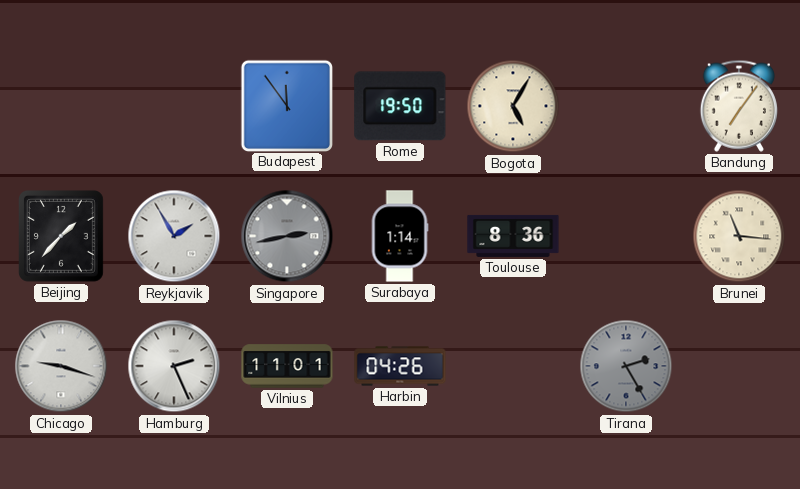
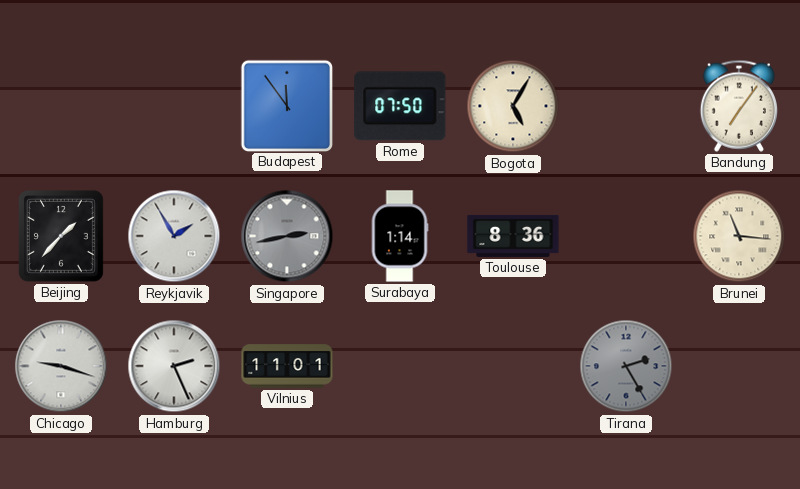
Rome: 19:50 -> 07:50 (400, 106)
Harbin: 04:26 -> none (400, 366)
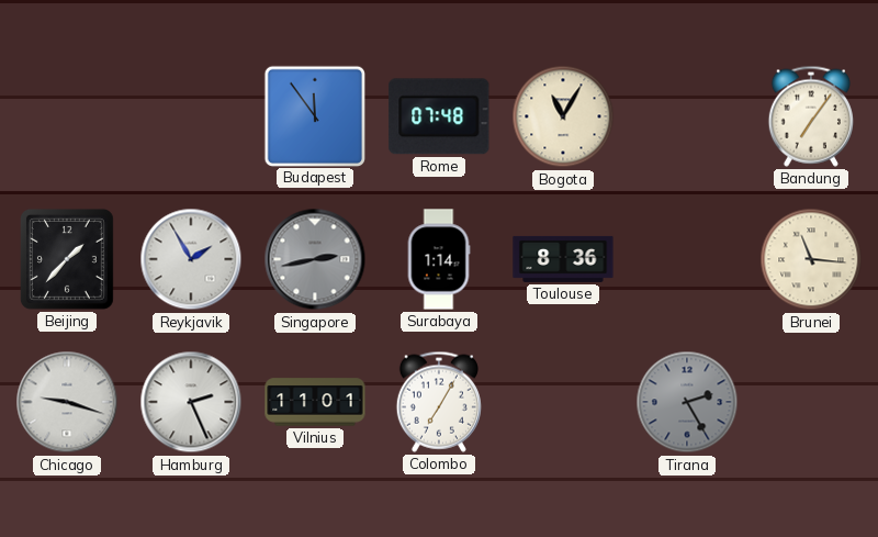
Rome: 07:50 -> 07:48 (439, 116)
Bogota: 5:05 -> 11:05 (563, 116)
Colombo: none -> 7:05 (439, 402)
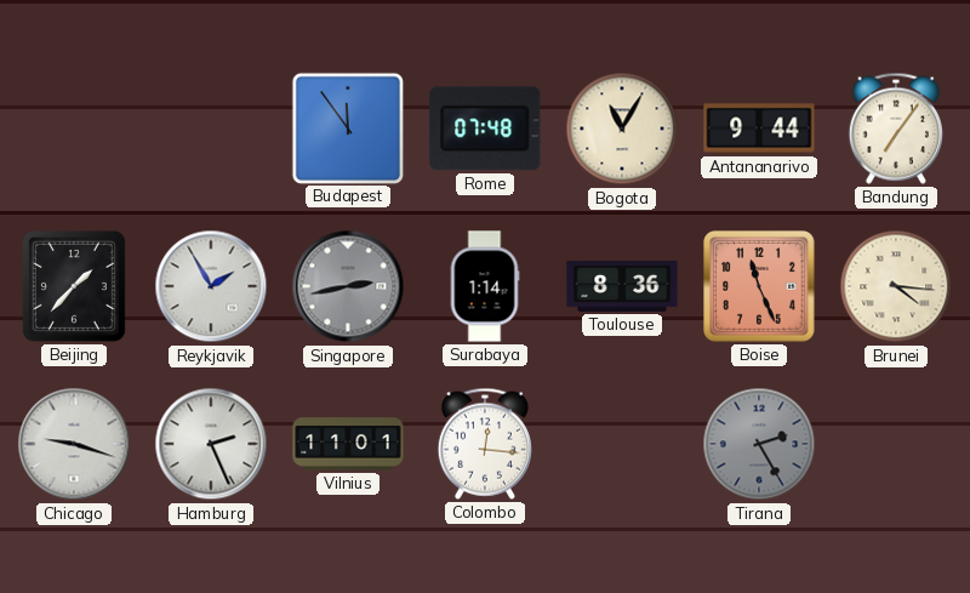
Antananarivo: none -> 9:44 (759, 129)
Boise: none -> 11:26 (759, 286)
Brunei: 11:16 -> 4:16 (896, 286)
Colombo: 7:05 -> 12:16 (485, 444)
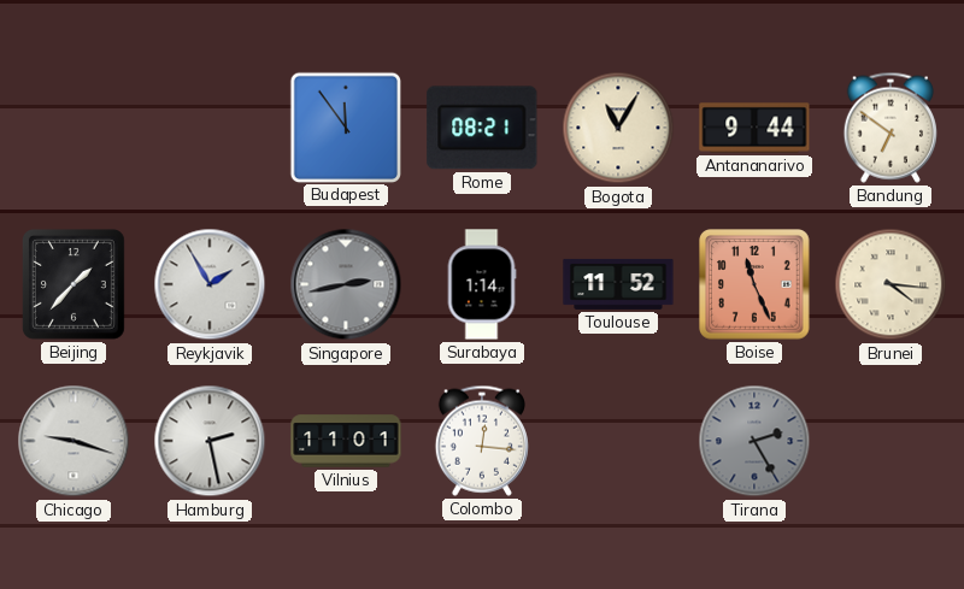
Rome: 07:48 -> 08:21 (482, 128)
Bandung: 7:06 -> 6:51 (890, 128)
Toulouse: 8:36 -> 11:52 (618, 284)
Hamburg: 2:26 -> 2:28 (210, 441)
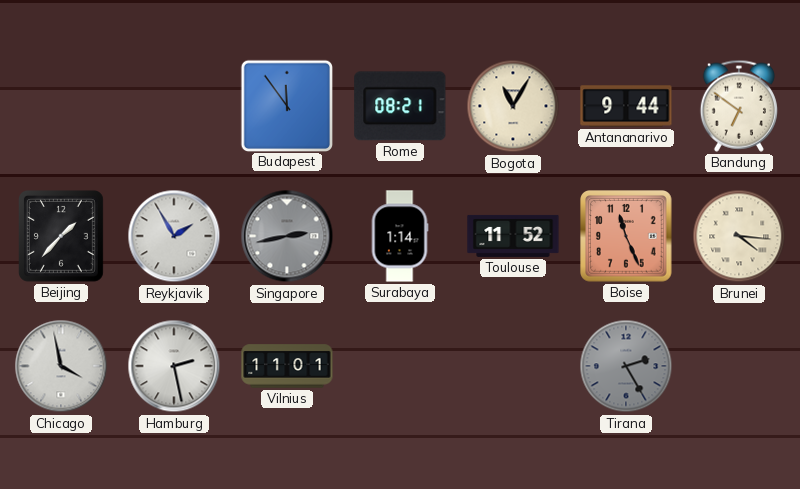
Chicago: 9:18 -> 3:58 (61, 366)
Colombo: 12:16 -> none (482, 441)
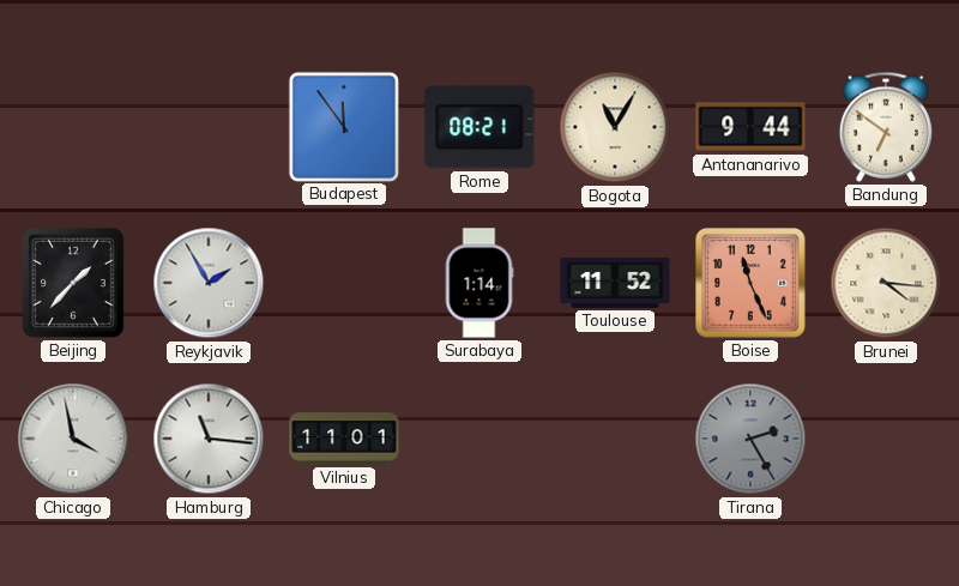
Singapore: 2:43 -> none (287, 236)
Hamburg: 2:28 -> 11:16 (209, 439)
